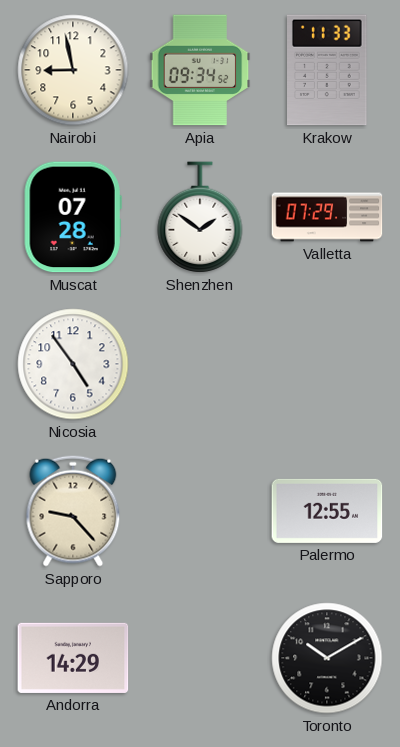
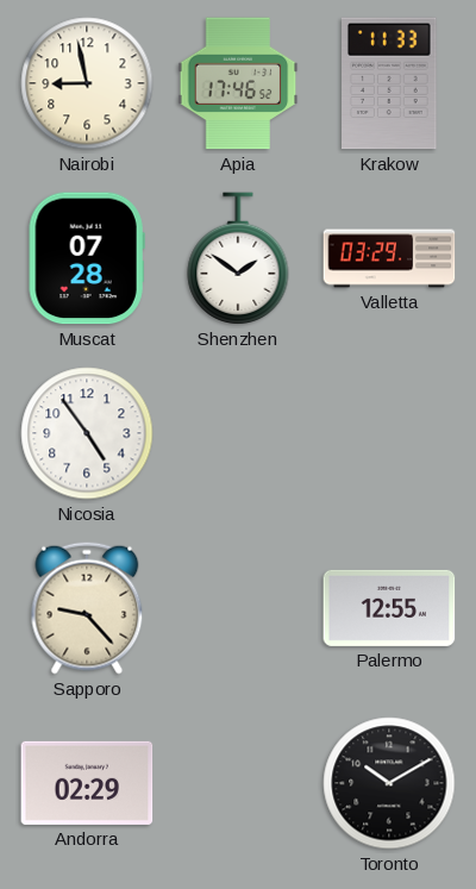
Apia: 09:34 -> 17:46 (238, 83)
Valletta: 07:29 -> 03:29 (389, 258)
Andorra: 14:29 -> 02:29 (87, 783)
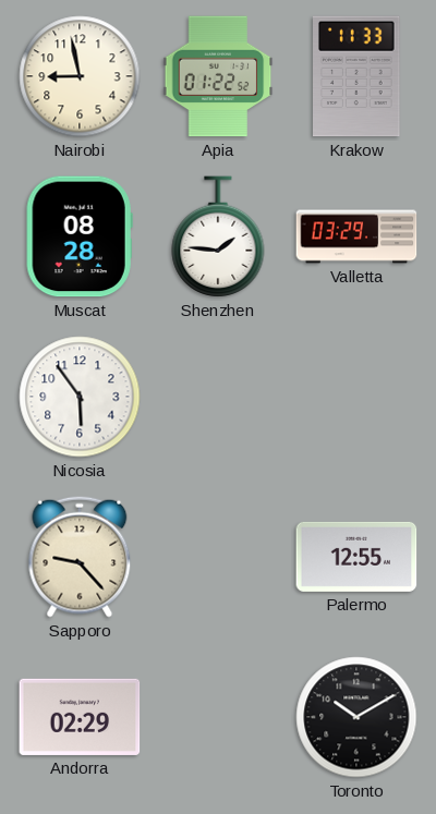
Apia: 17:46 -> 01:22 (218, 76)
Muscat: 07:28 -> 08:28 (80, 236)
Shenzhen: 1:51 -> 1:46 (218, 236)
Nicosia: 4:54 -> 5:54 (80, 397)
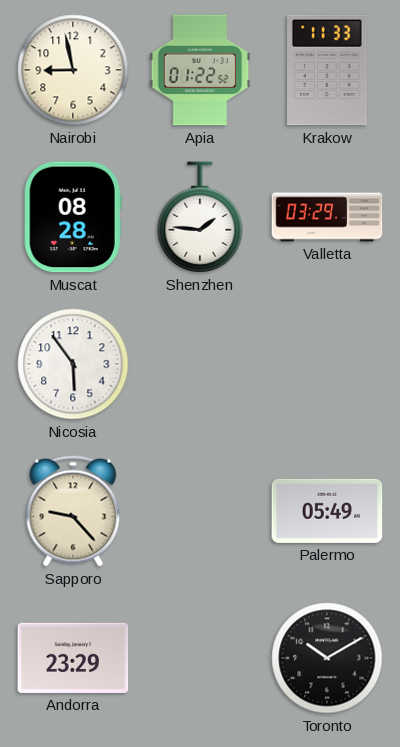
Palermo: 12:55 -> 05:49 (327, 511)
Andorra: 02:29 -> 23:29 (73, 658)
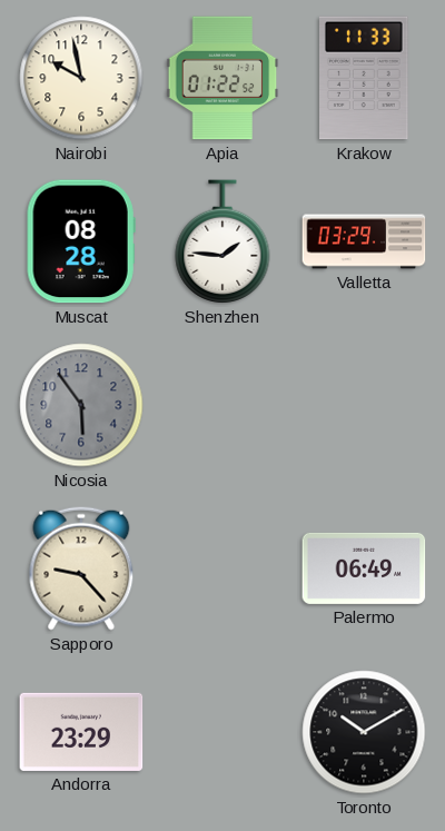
Nairobi: 8:58 -> 9:58 (81, 78)
Nicosia dial: white -> grey (81, 405)
Palermo: 05:49 -> 06:49 (364, 568)
